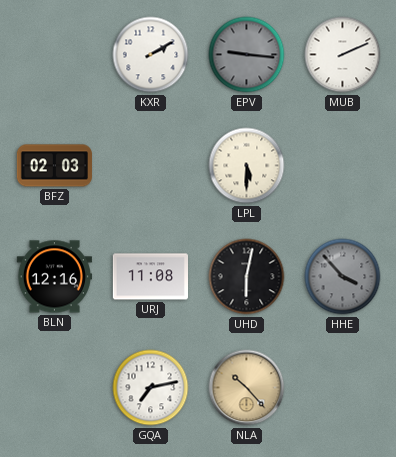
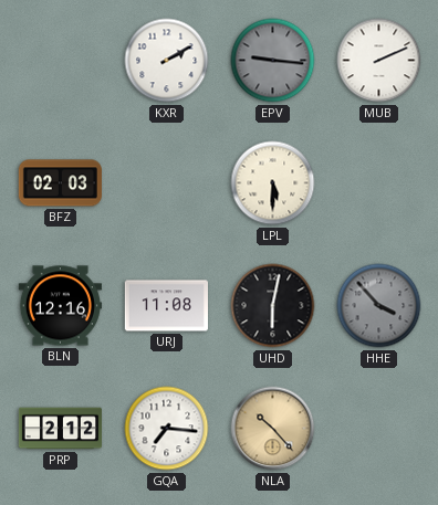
PRP: none -> 2:12 (60, 429)
GQA: 7:13 -> 7:16 (167, 429)
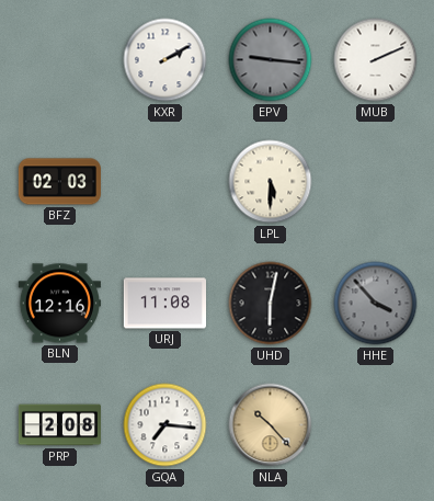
PRP: 2:12 -> 2:08 (59, 425)
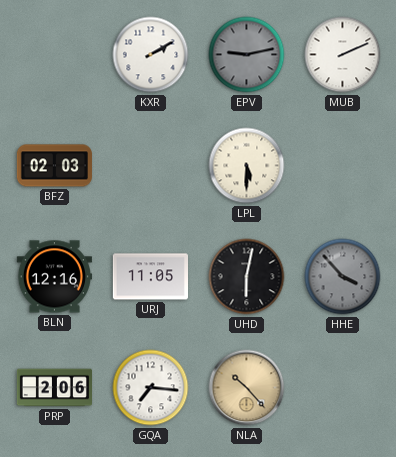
EPV: 9:16 -> 9:13 (247, 55)
URJ: 11:08 -> 11:05 (150, 277)
PRP: 2:08 -> 2:06 (54, 388)
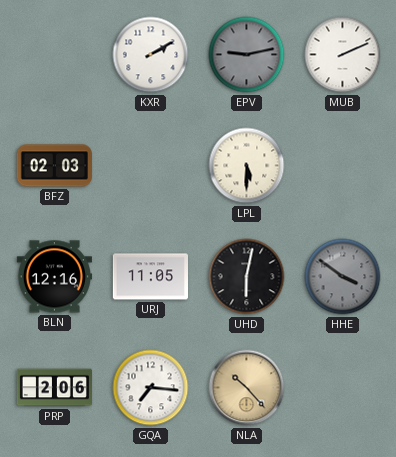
HHE: 3:53 -> 3:51 (343, 277)
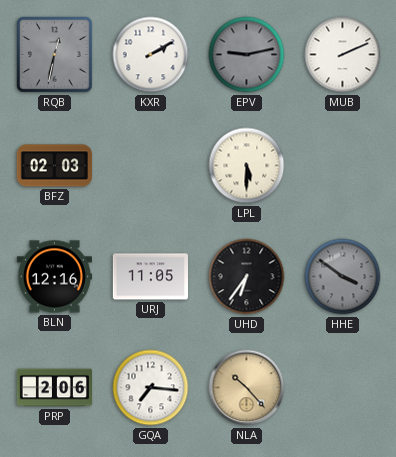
RQB: none -> 12:32 (55, 55)
UHD: 6:02 -> 6:36 (247, 277)
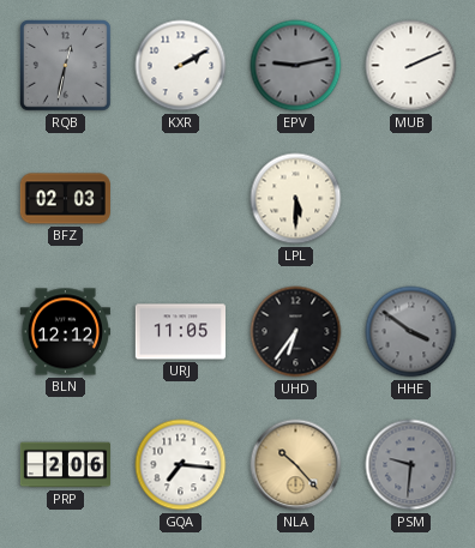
BLN: 12:16 -> 12:12 (65, 332)
PSM: none -> 9:31 (411, 465)
